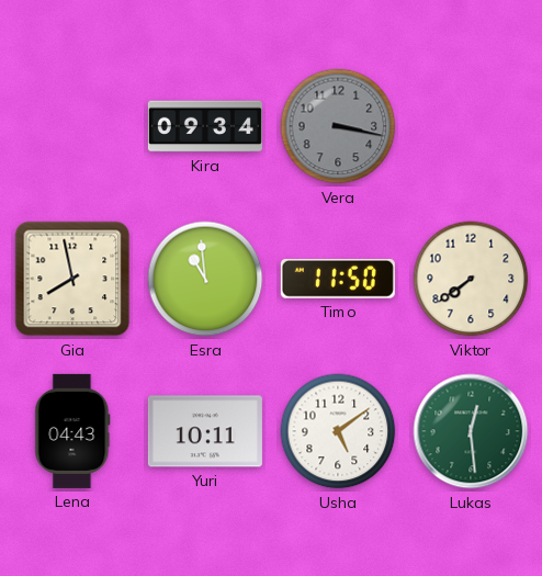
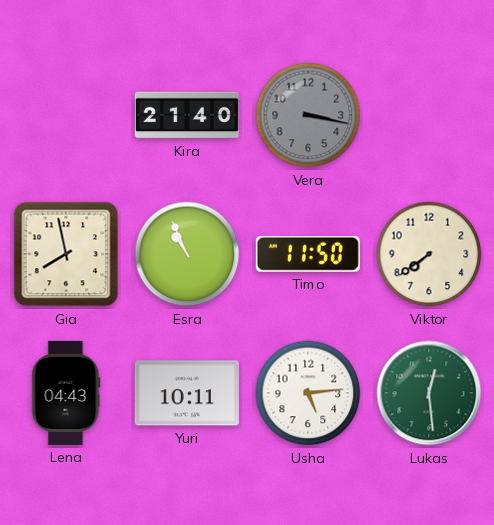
Kira: 09:34 -> 21:40 (187, 115)
Esra: 10:59 -> 10:56 (187, 254)
Usha: 5:09 -> 5:14 (308, 393)
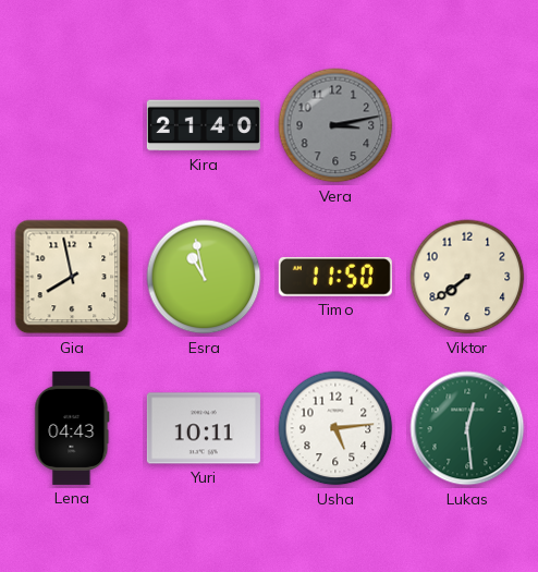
Vera: 3:17 -> 3:13 (335, 125)
Esra: 10:56 -> 10:58 (204, 277)
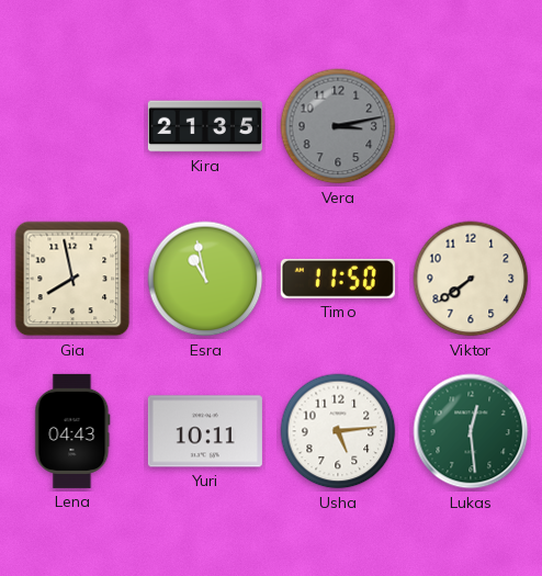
Kira: 21:40 -> 21:35 (205, 126)
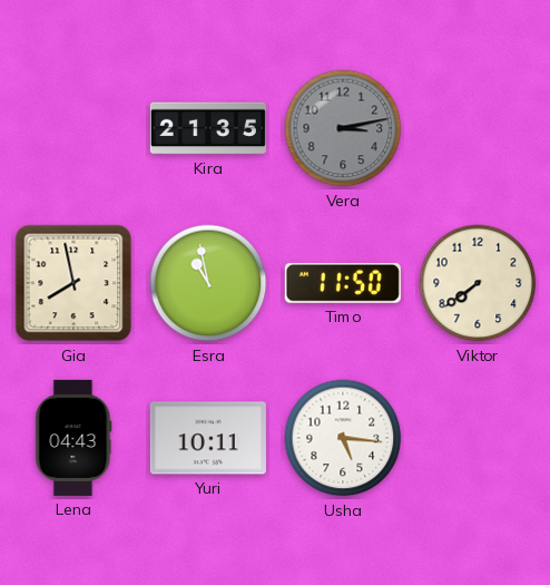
Usha: 5:14 -> 5:16 (343, 438)
Lukas: 12:29 -> none (471, 431)
